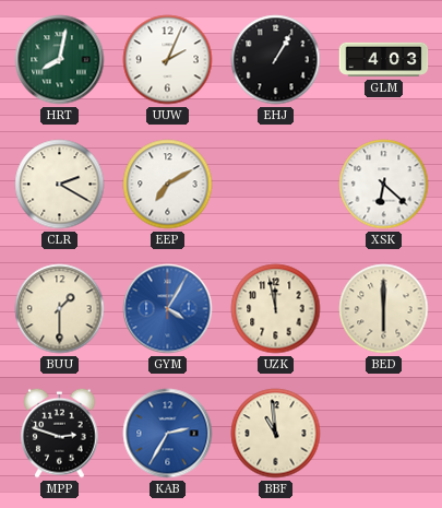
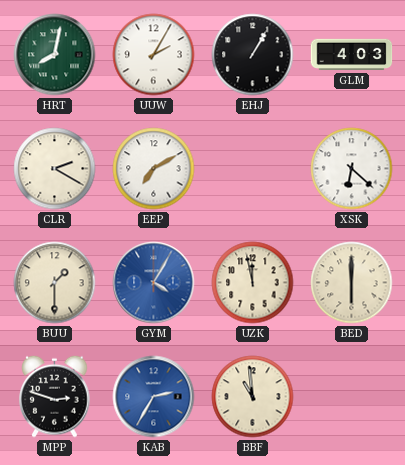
UUW: 2:04 -> 2:05 (154, 55)
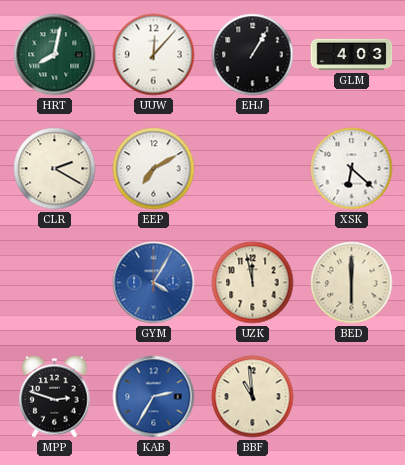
UUW: 2:05 -> 12:07 (154, 55)
BUU: 1:30 -> none (55, 283)
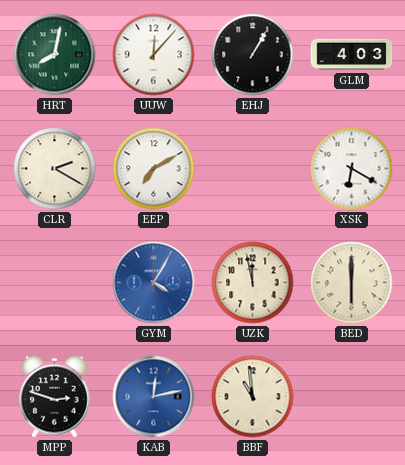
XSK: 6:22 -> 6:20 (352, 169)
KAB: 2:35 -> 12:13 (154, 397)
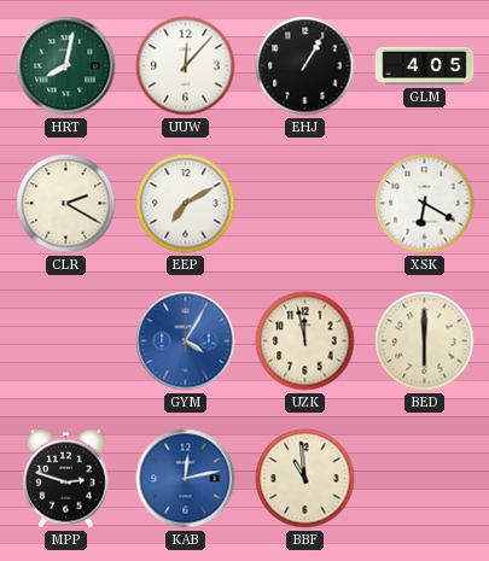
GLM: 4:03 -> 4:05 (425, 66)
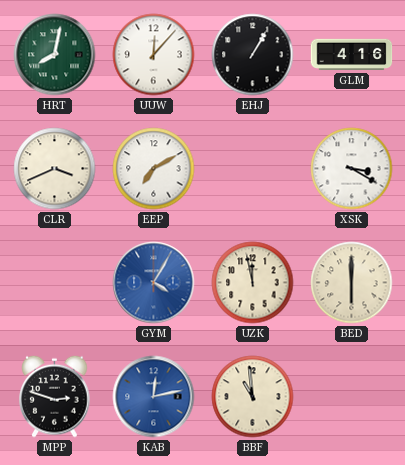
GLM: 4:05 -> 4:16 (352, 55)
CLR: 2:20 -> 3:41 (55, 169)
XSK: 6:20 -> 3:20 (352, 169)
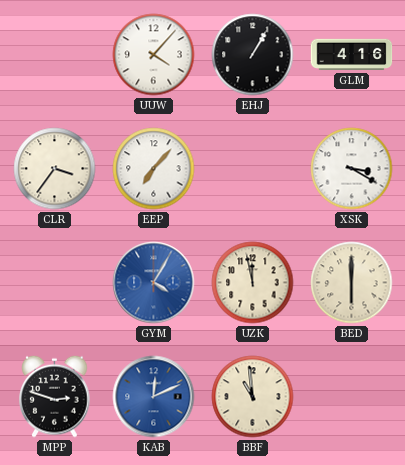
HRT: 8:02 -> none (55, 55)
UUW: 12:07 -> 4:07 (154, 55)
CLR: 3:41 -> 3:36 (55, 169)
EEP: 7:10 -> 7:07 (154, 169)
KAB: 12:13 -> 12:11 (154, 397)
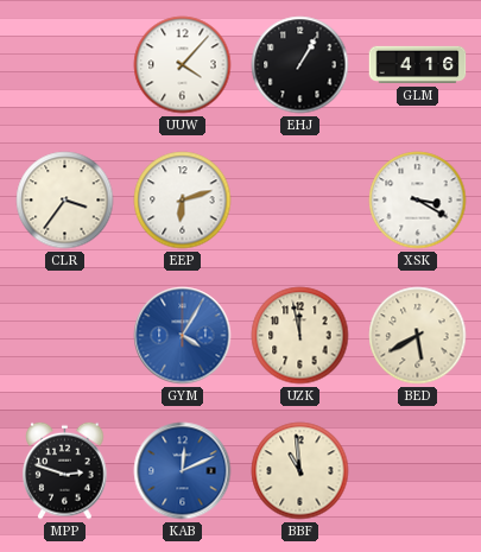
EEP: 7:07 -> 6:12 (183, 201)
BED: 6:00 -> 5:40 (418, 336)
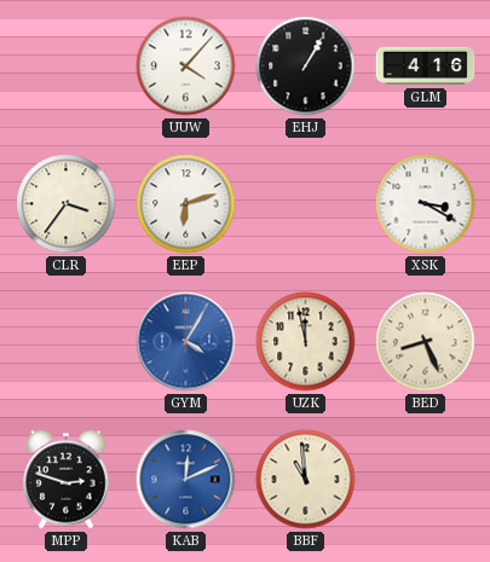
BED: 5:40 -> 8:26 (426, 342)
